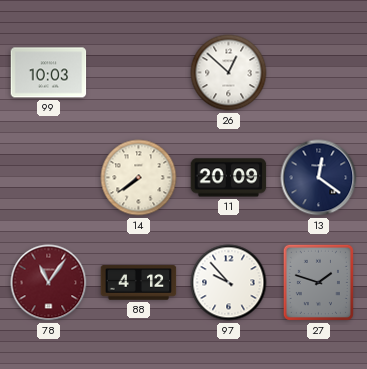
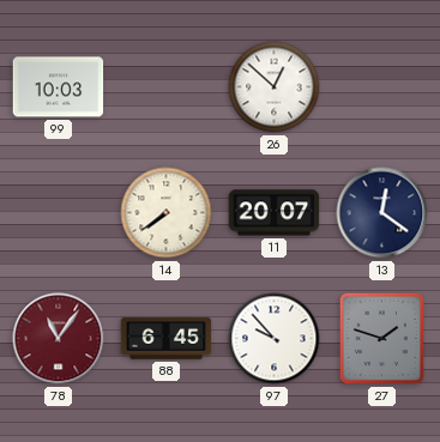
11: 20:09 -> 20:07 (275, 213)
88: 4:12 -> 6:45 (167, 339)
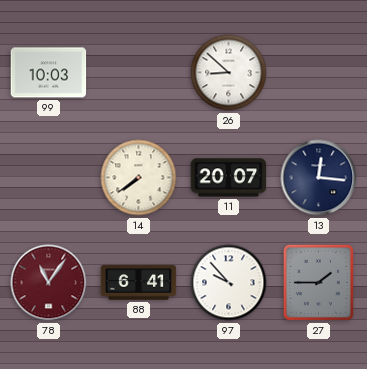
26: 12:52 -> 8:52 (229, 73)
13: 12:21 -> 12:16 (319, 178)
88: 6:45 -> 6:41 (139, 283)
27: 1:48 -> 1:45 (318, 282)
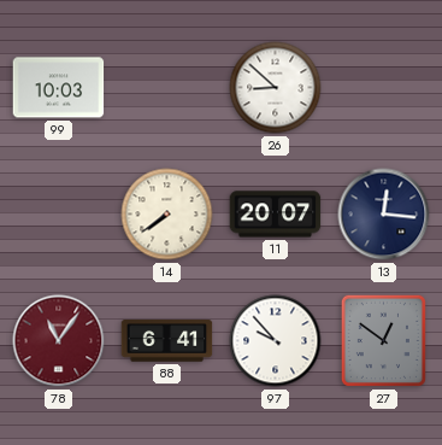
27: 1:45 -> 12:51 (383, 340)
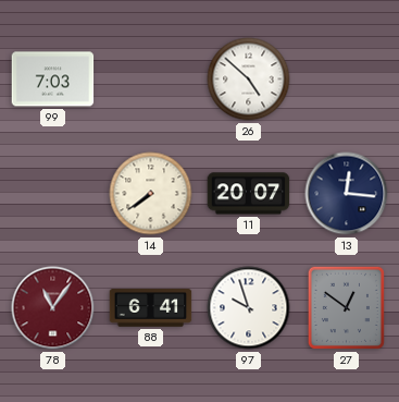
99: 10:03 -> 7:03 (53, 80)
26: 8:52 -> 4:52 (249, 80)
97: 9:53 -> 9:57 (249, 308)
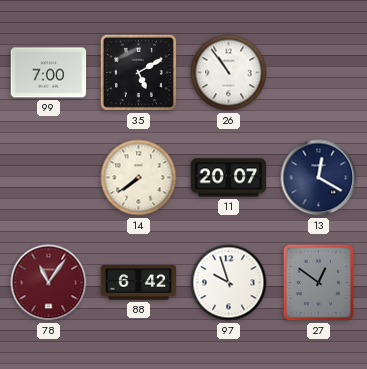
99: 7:03 -> 7:00 (49, 73)
35: none -> 5:10 (138, 72)
26: 4:52 -> 10:54 (229, 73)
13: 12:16 -> 12:20 (319, 178)
88: 6:41 -> 6:42 (139, 283)
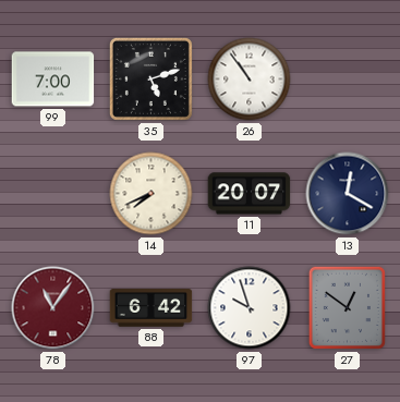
35: 5:10 -> 5:12 (150, 78)
14: 7:39 -> 7:41 (151, 194)
